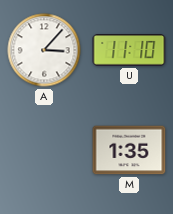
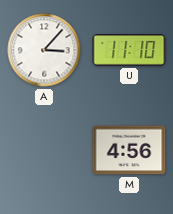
M: 1:35 -> 4:56 (129, 150)
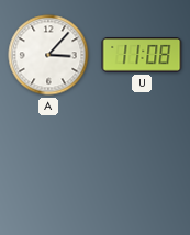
U: 11:10 -> 11:08 (142, 55)
M: 4:56 -> none (129, 150)
